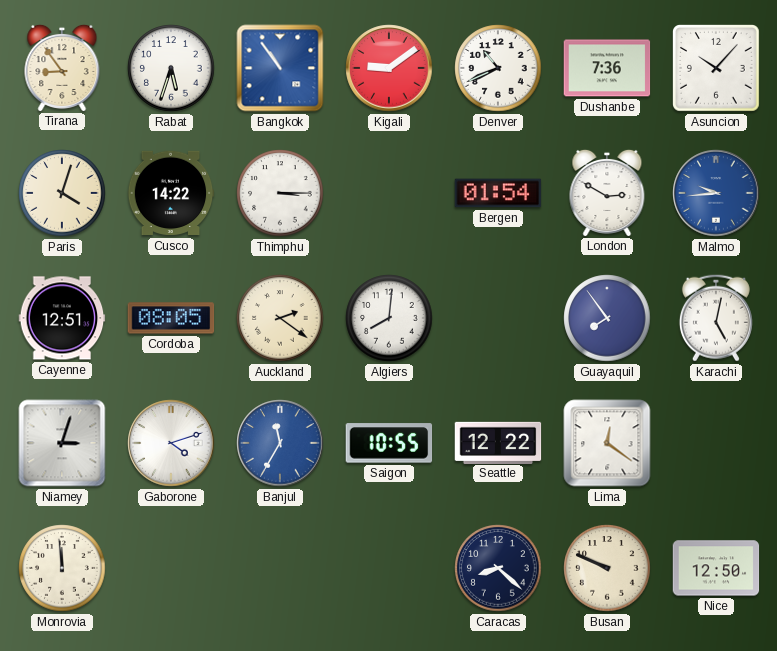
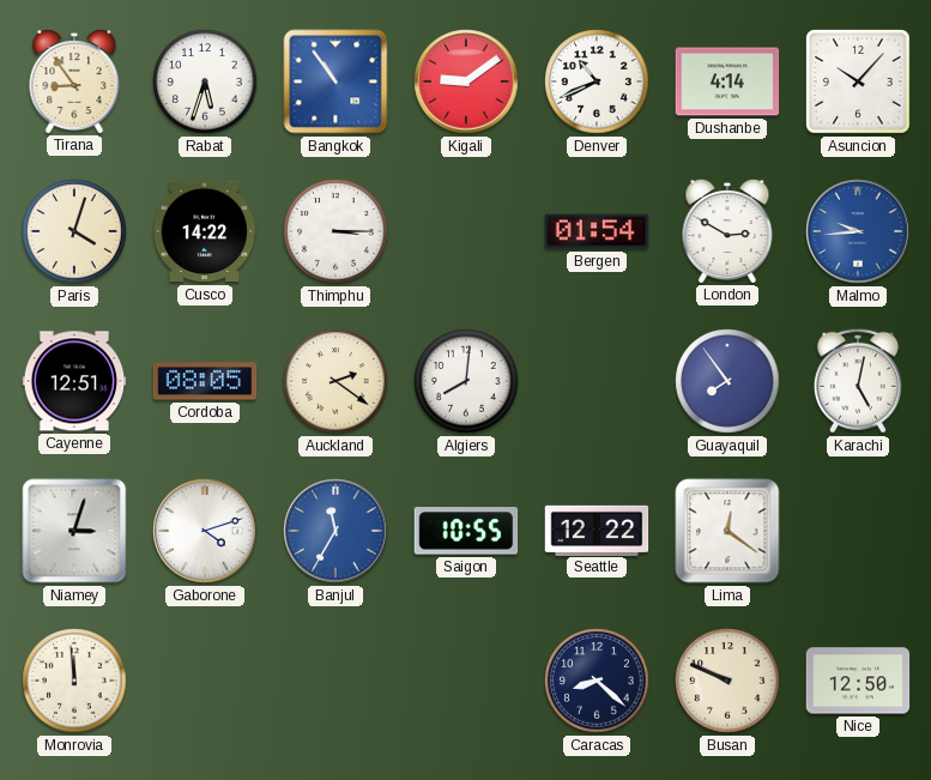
Dushanbe: 7:36 -> 4:14 (727, 81)
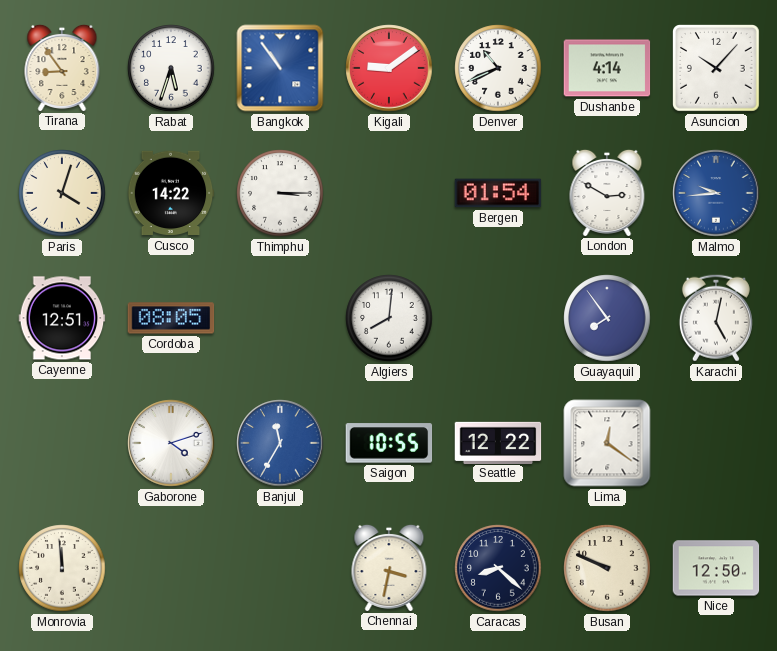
Auckland: 2:21 -> none (335, 381)
Niamey: 3:03 -> none (74, 531)
Chennai: none -> 3:32 (389, 567)
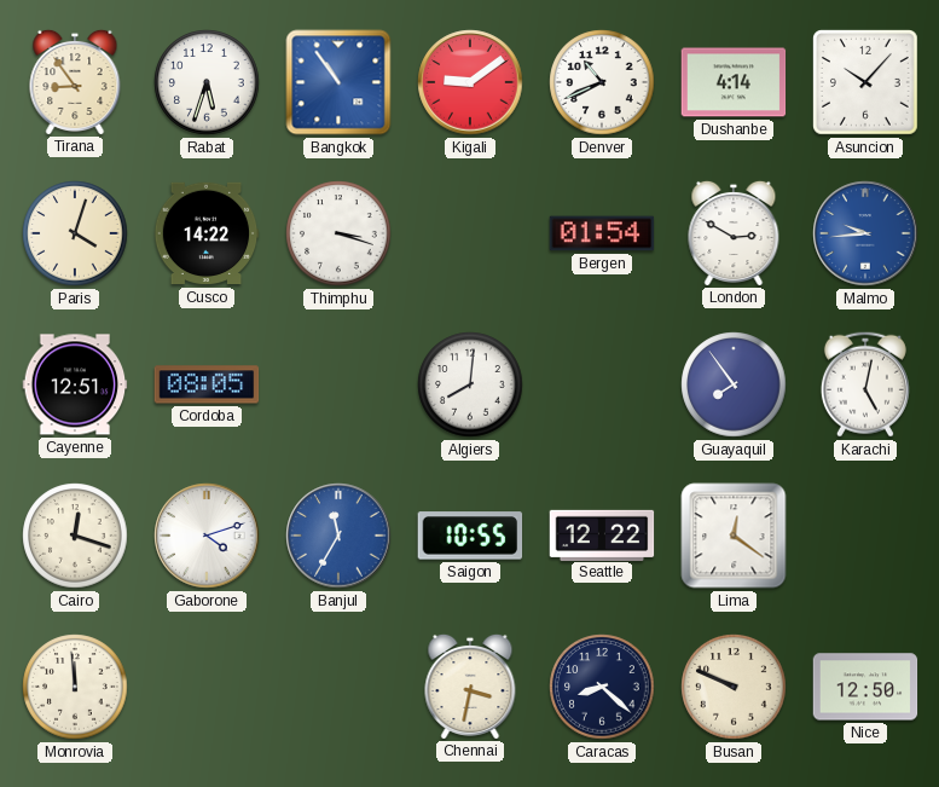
Thimphu: 3:15 -> 3:18 (338, 233)
Cairo: none -> 12:18 (75, 536)
